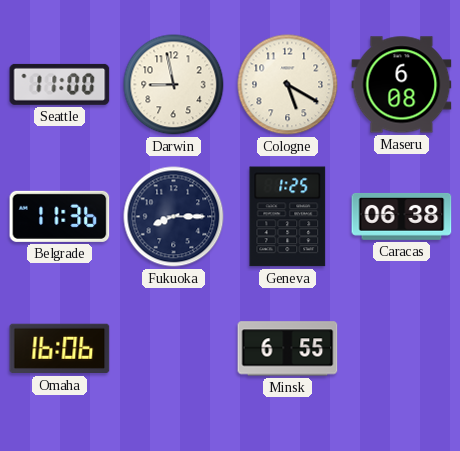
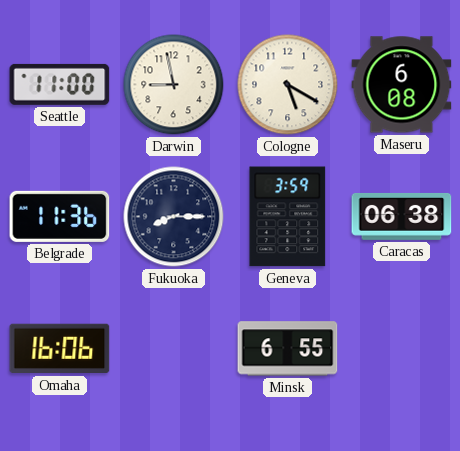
Geneva: 1:25 -> 3:59 (288, 217)
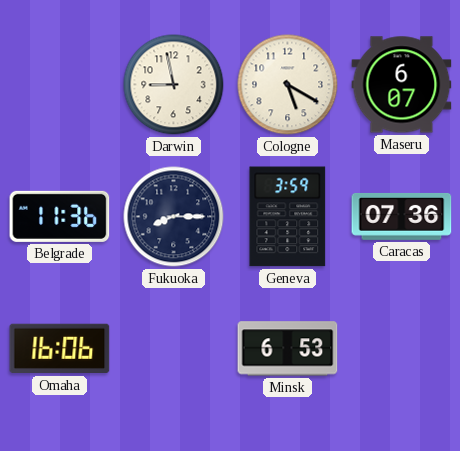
Seattle: 11:00 -> none (60, 84)
Maseru: 6:08 -> 6:07 (402, 85)
Caracas: 06:38 -> 07:36 (402, 216)
Minsk: 6:55 -> 6:53 (288, 349)
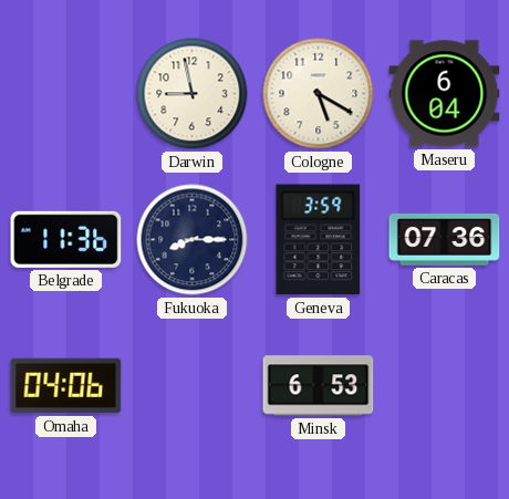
Maseru: 6:07 -> 6:04 (445, 94)
Omaha: 16:06 -> 04:06 (66, 386)
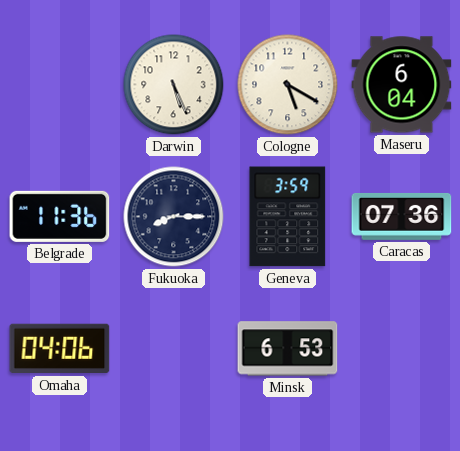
Darwin: 8:58 -> 5:26 (174, 85)
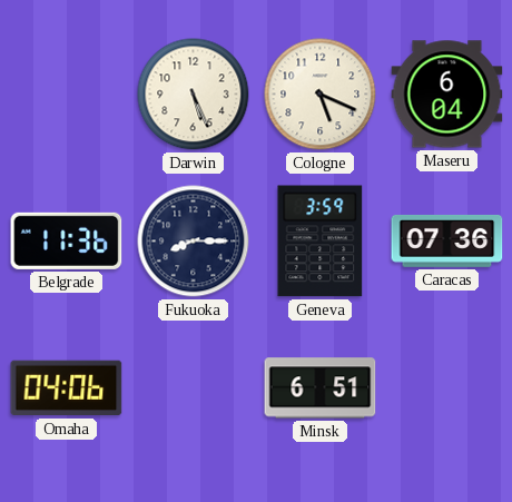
Cologne: 5:20 -> 5:19 (321, 95)
Minsk: 6:53 -> 6:51 (321, 388)
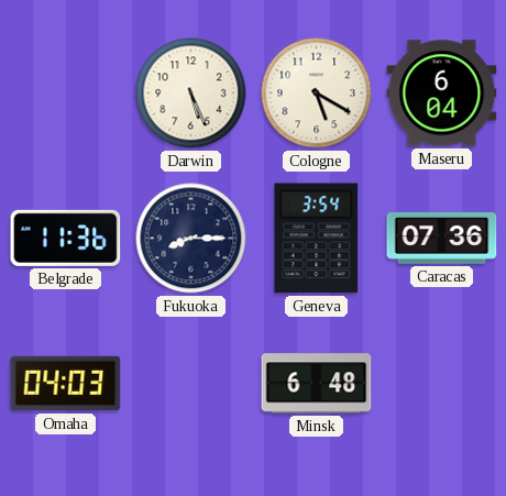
Cologne: 5:19 -> 5:20 (317, 93)
Geneva: 3:59 -> 3:54 (317, 239)
Omaha: 04:06 -> 04:03 (66, 384)
Minsk: 6:51 -> 6:48 (317, 384)
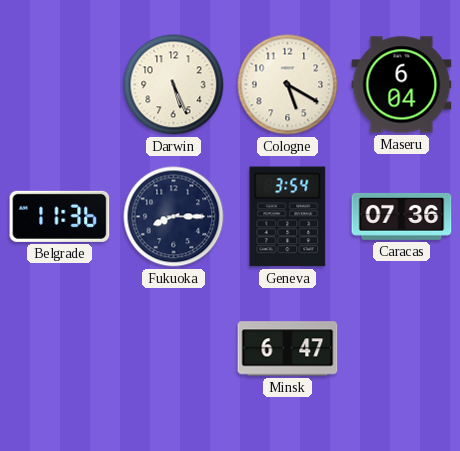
Omaha: 04:03 -> none (66, 384)
Minsk: 6:48 -> 6:47 (288, 349)
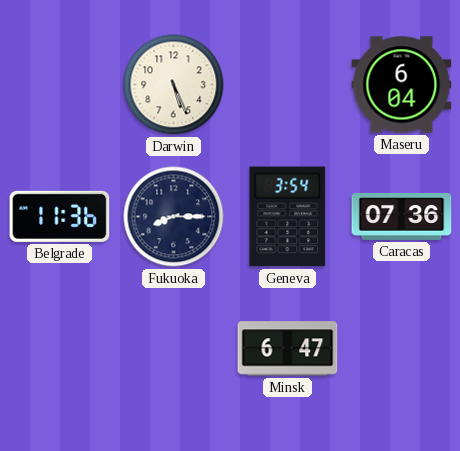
Cologne: 5:20 -> none (288, 85)
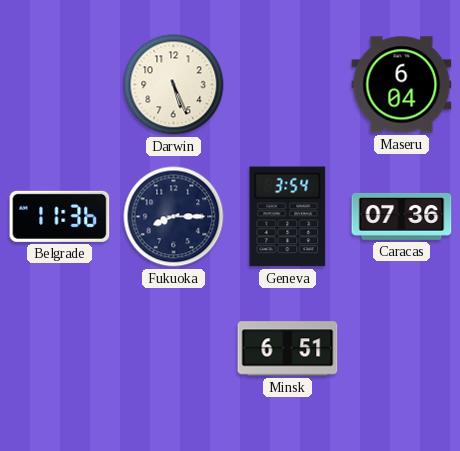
Minsk: 6:47 -> 6:51 (288, 349)
